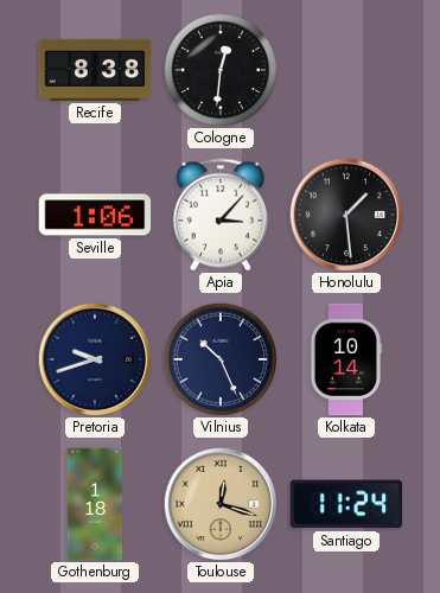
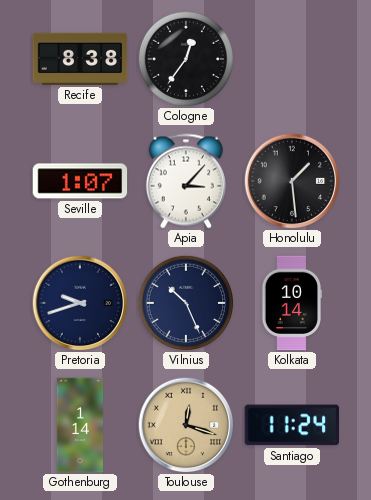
Cologne: 12:31 -> 12:36 (185, 58)
Seville: 1:06 -> 1:07 (80, 181)
Gothenburg: 1:18 -> 1:14 (80, 425)
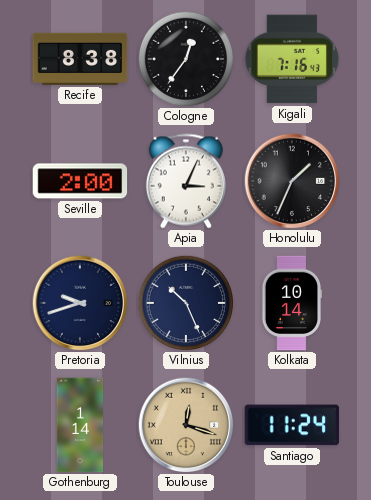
Kigali: none -> 7:16 (292, 59)
Seville: 1:07 -> 2:00 (80, 181)
Apia: 3:07 -> 3:04 (186, 181)
Honolulu: 1:29 -> 1:34 (292, 181)
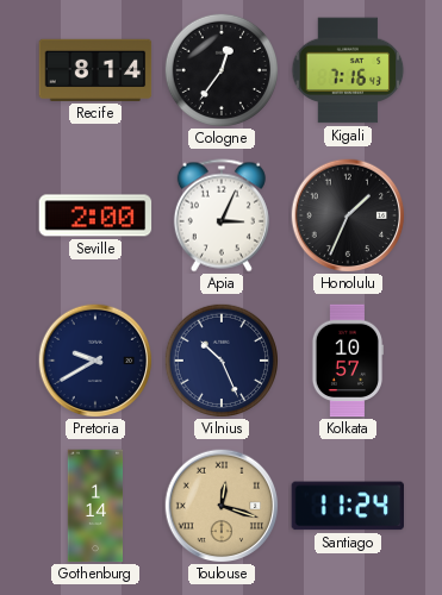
Recife: 8:38 -> 8:14 (95, 70)
Pretoria: 9:42 -> 9:40 (95, 361)
Kolkata: 10:14 -> 10:57 (348, 361)
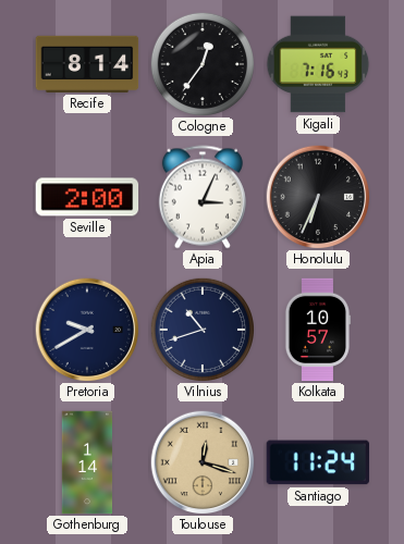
Honolulu: 1:34 -> 6:34 (318, 197)
Vilnius: 10:26 -> 10:42 (201, 329)
